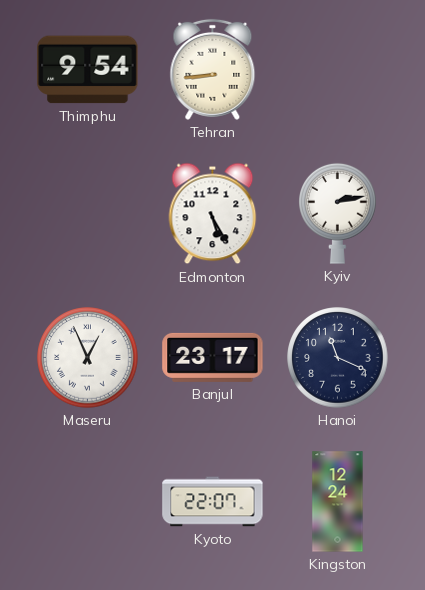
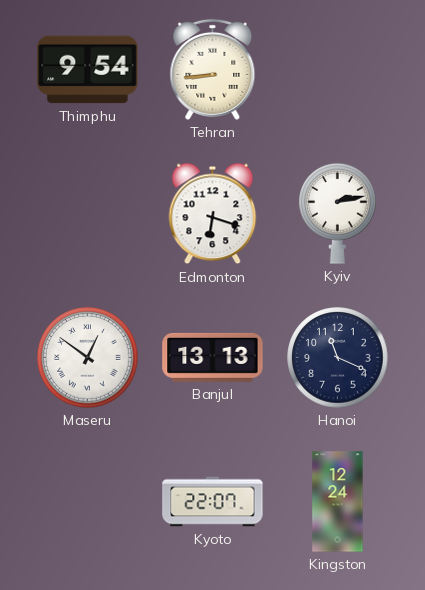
Edmonton: 5:25 -> 6:18 (213, 214)
Maseru: 12:56 -> 12:51 (88, 358)
Banjul: 23:17 -> 13:13 (213, 357)
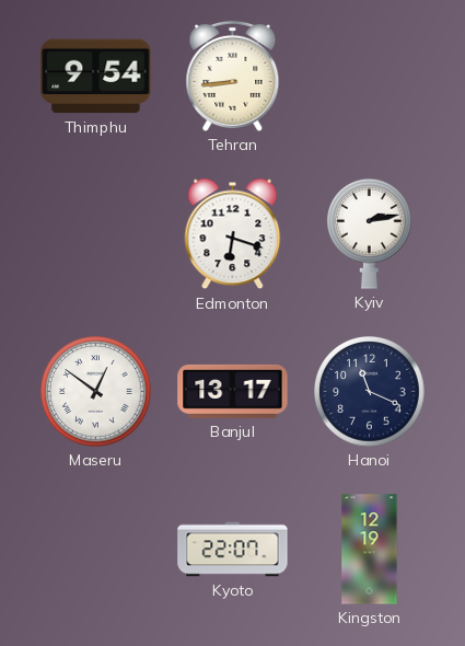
Banjul: 13:13 -> 13:17 (233, 391)
Kingston: 12:24 -> 12:19 (370, 550)
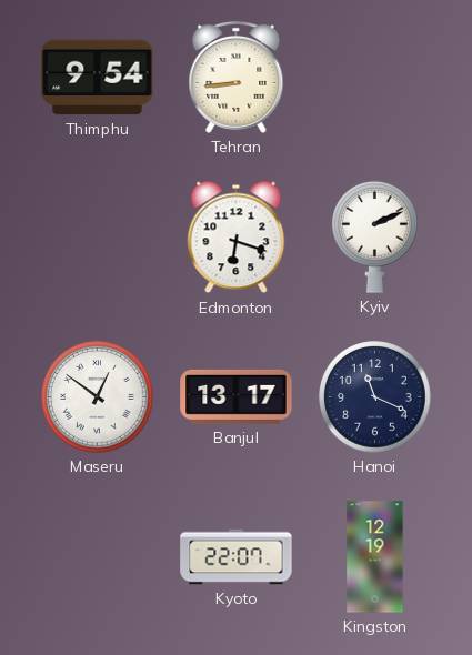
Kyiv: 2:13 -> 2:11 (375, 236)
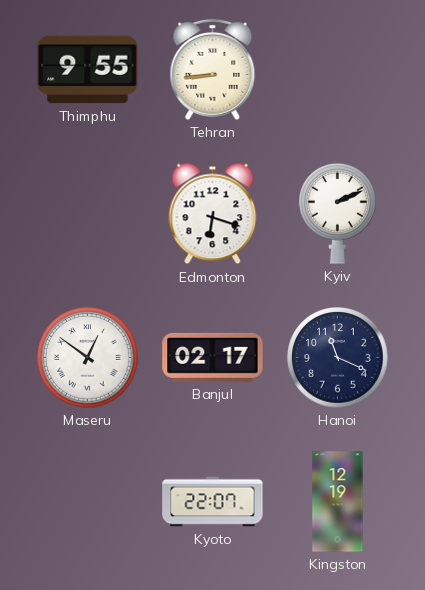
Thimphu: 9:54 -> 9:55 (88, 70)
Banjul: 13:17 -> 02:17 (213, 357)
